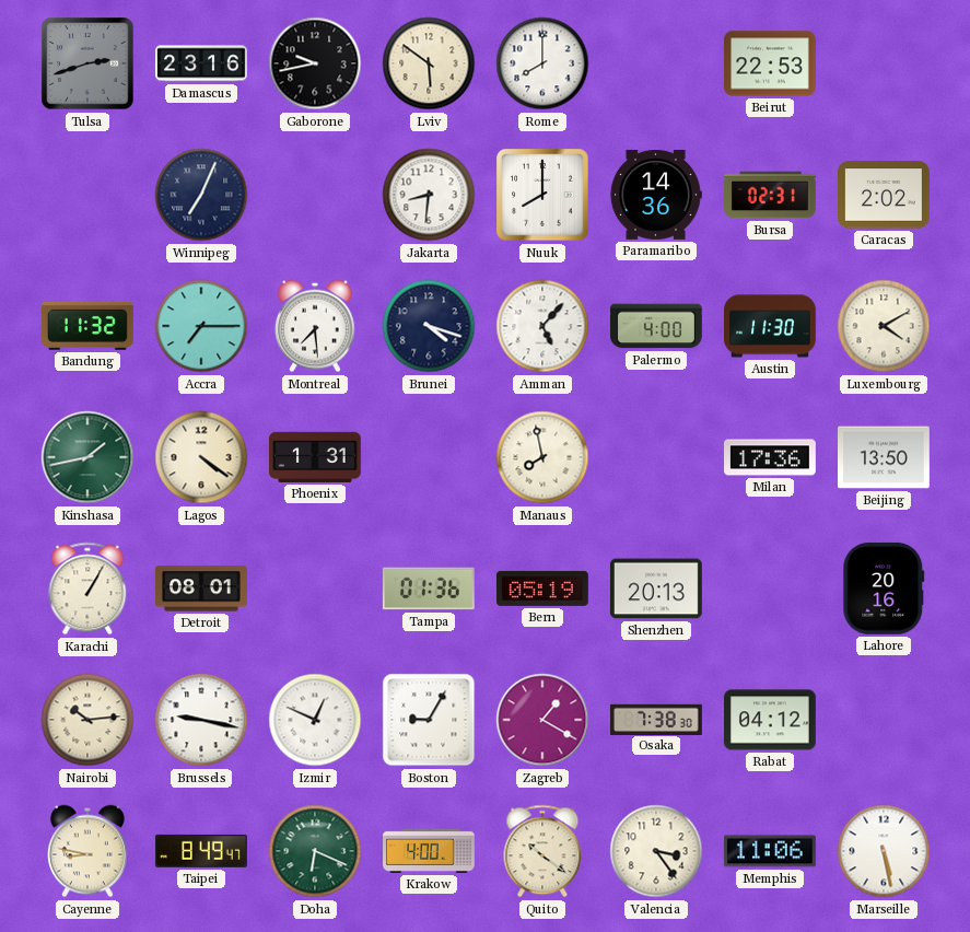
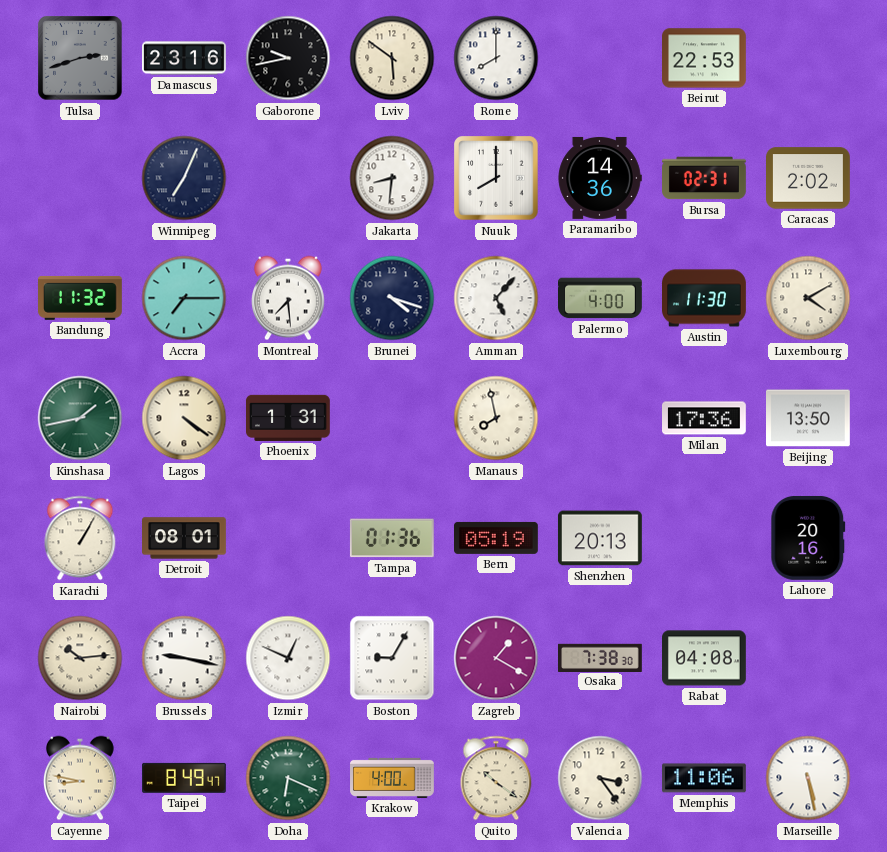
Rabat: 04:12 -> 04:08 (705, 658)
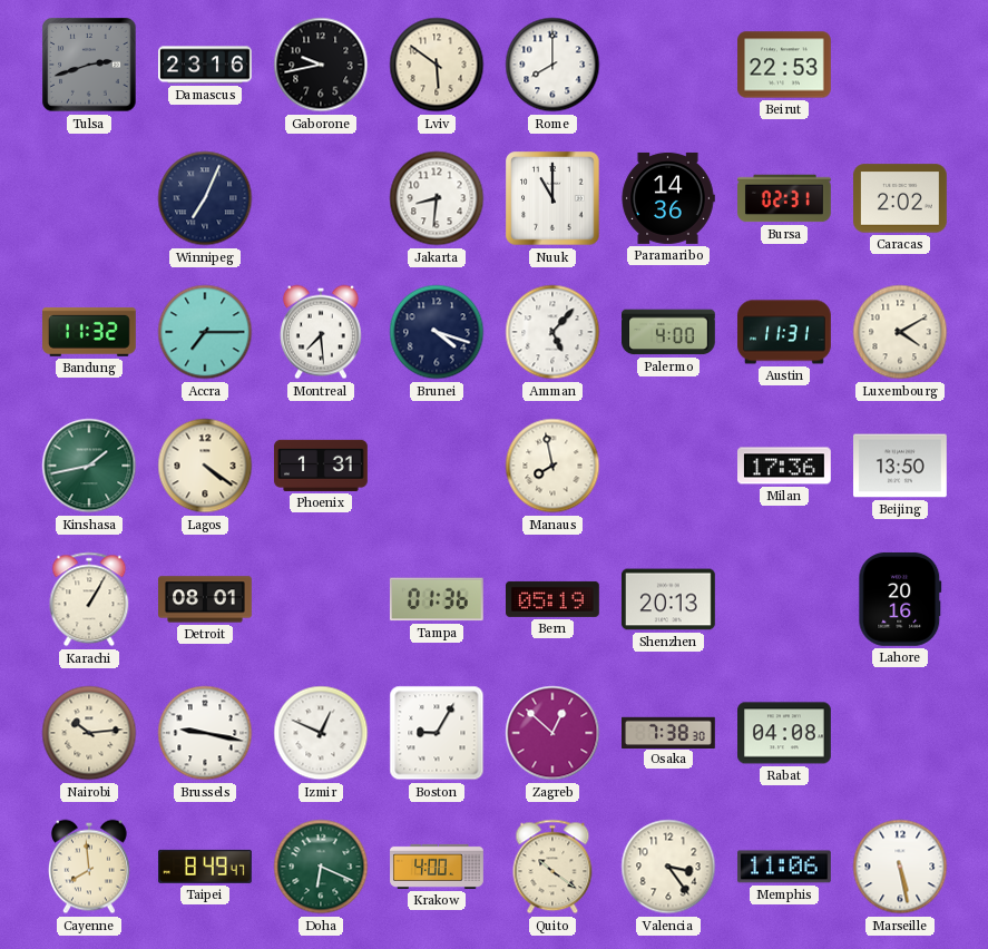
Nuuk: 8:00 -> 11:00 (552, 198)
Austin: 11:30 -> 11:31 (785, 332)
Zagreb: 1:20 -> 12:52 (552, 733)
Cayenne: 8:47 -> 7:59 (89, 867)
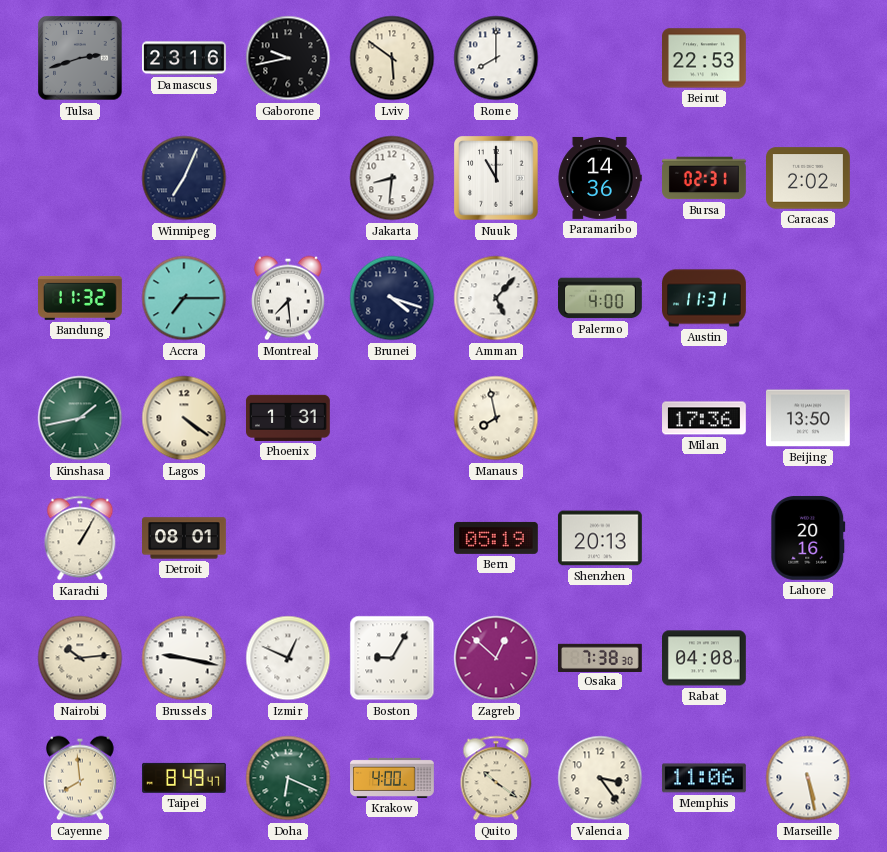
Luxembourg: 4:10 -> none (900, 332)
Tampa: 01:36 -> none (437, 599)
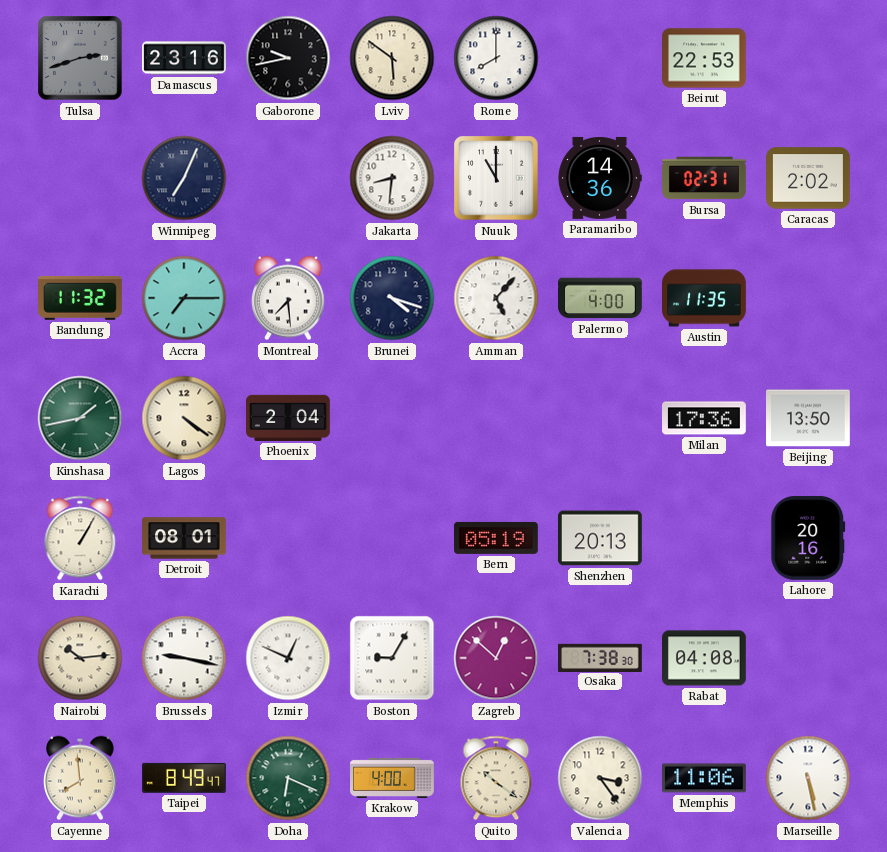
Austin: 11:31 -> 11:35 (705, 298)
Phoenix: 1:31 -> 2:04 (289, 418)
Manaus: 7:58 -> none (496, 418)
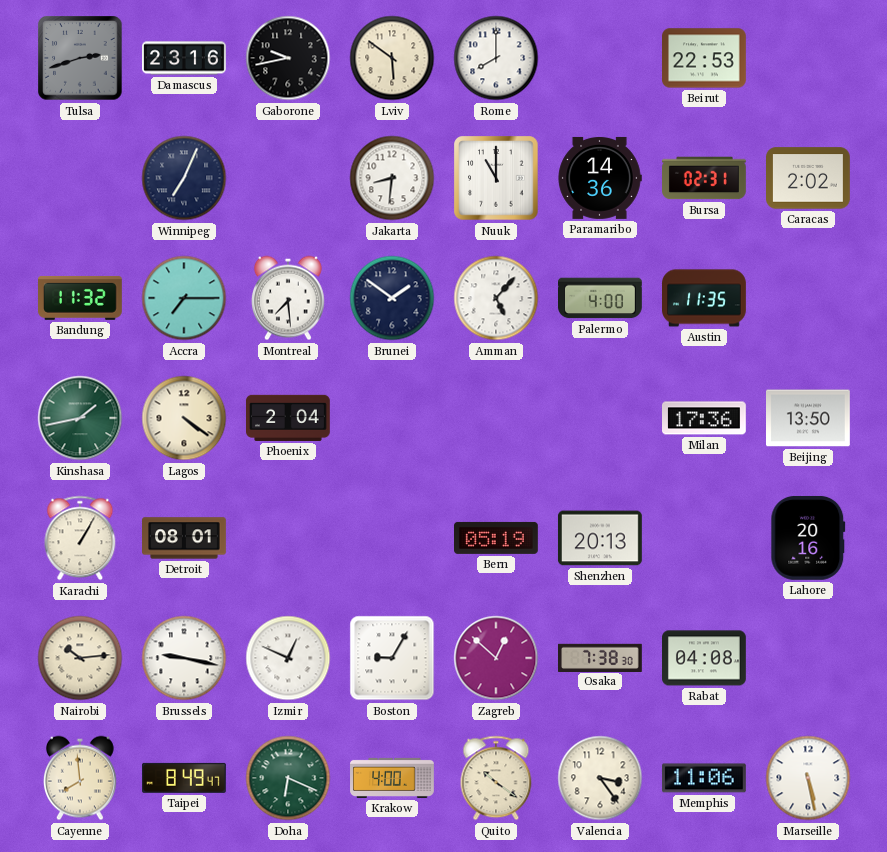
Brunei: 4:18 -> 1:51 (392, 298)
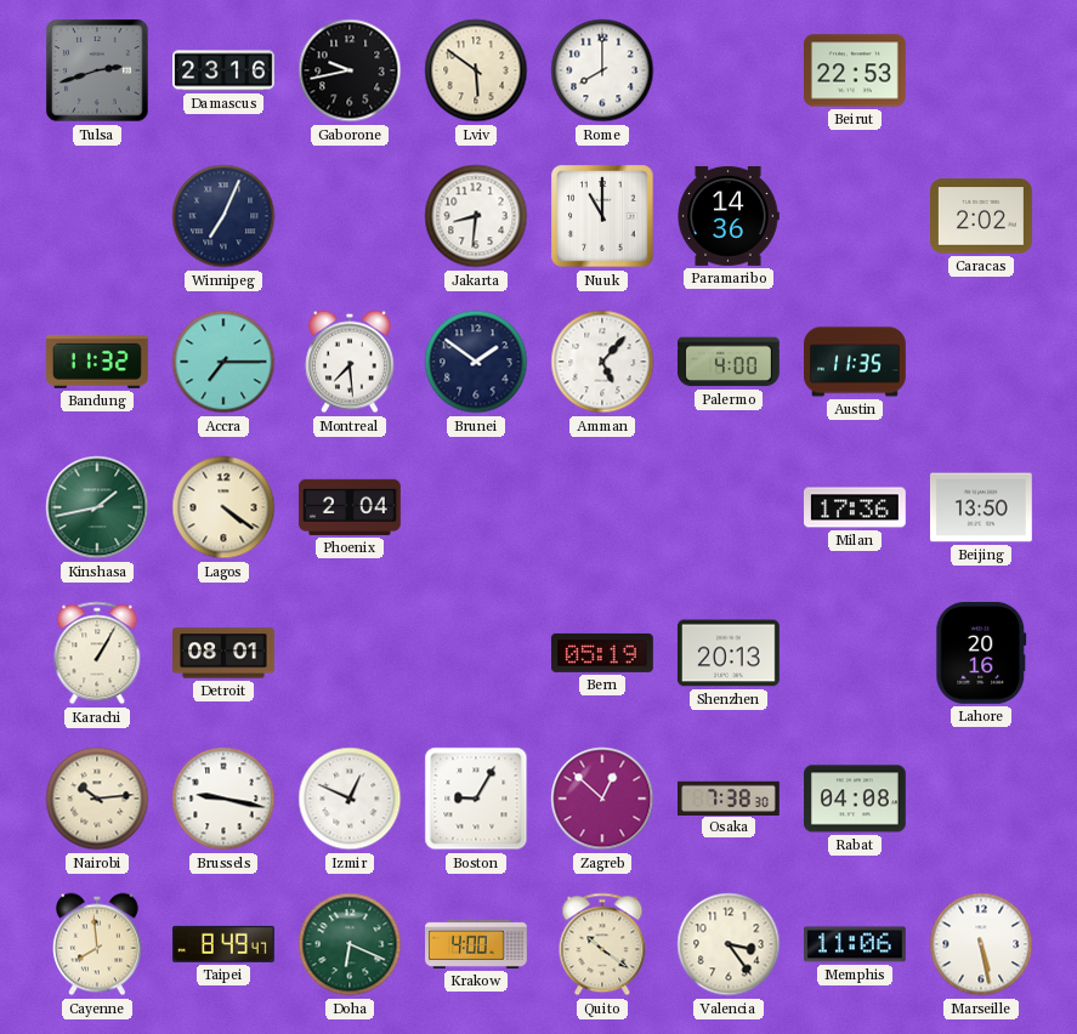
Bursa: 02:31 -> none (705, 178)
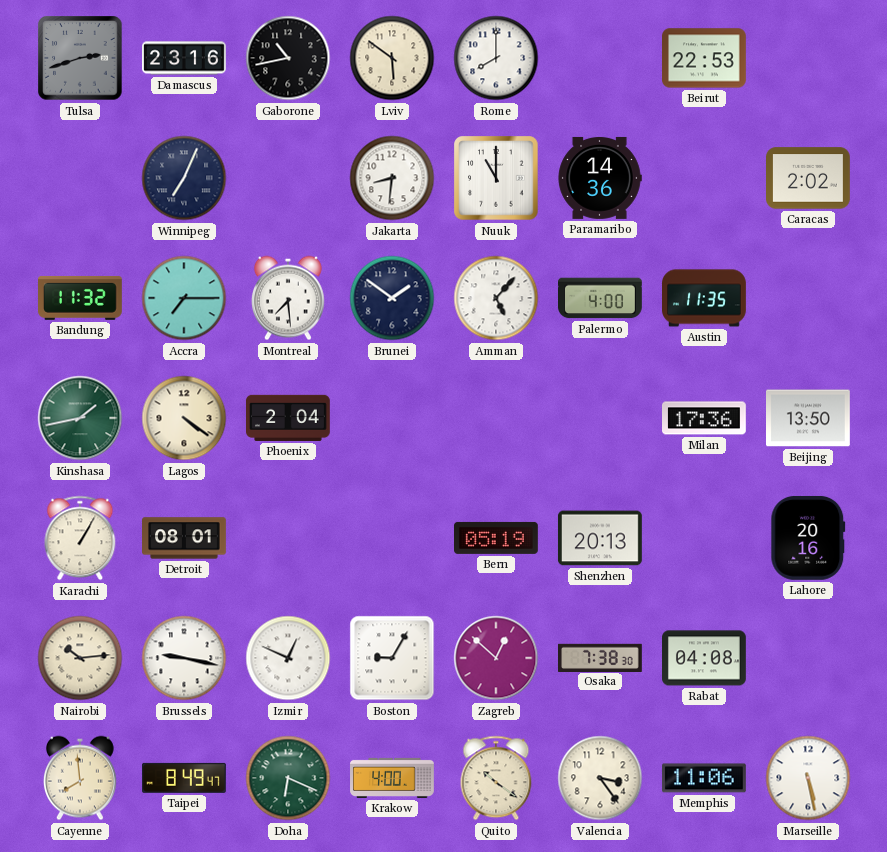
Gaborone: 9:43 -> 10:43 (288, 58)
